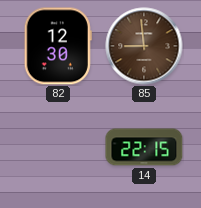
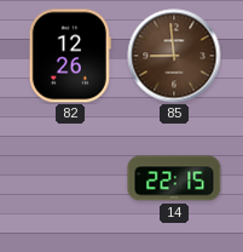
82: 12:30 -> 12:26 (70, 56)
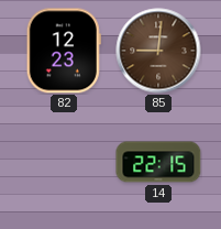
82: 12:26 -> 12:23 (64, 51)
85: 8:59 -> 9:01 (158, 51)
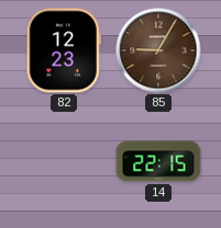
85: 9:01 -> 9:05 (158, 50)
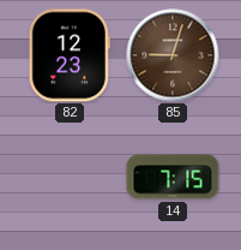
85: 9:05 -> 9:03 (173, 55)
14: 22:15 -> 7:15 (173, 177)
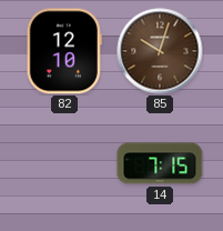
82: 12:23 -> 12:10 (64, 51)
85: 9:03 -> 10:03 (160, 51)
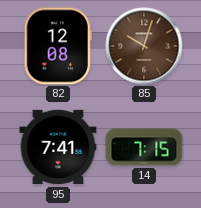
82: 12:10 -> 12:08 (58, 46)
95: none -> 7:41 (58, 147)
